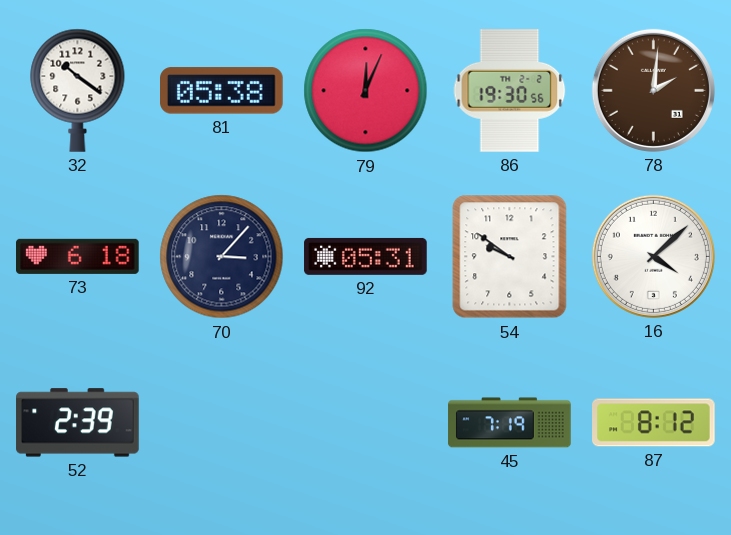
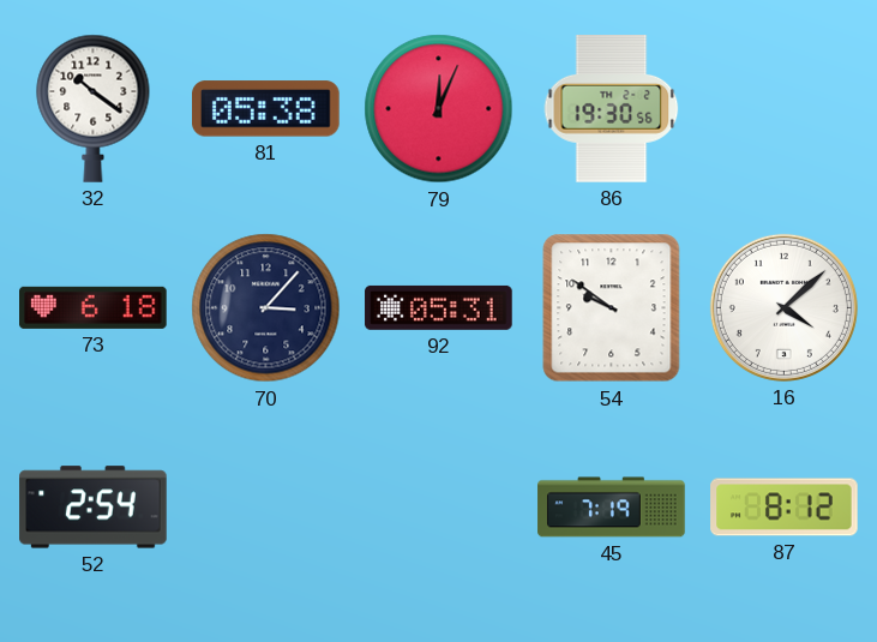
78: 2:01 -> none (653, 90)
52: 2:39 -> 2:54 (94, 508)
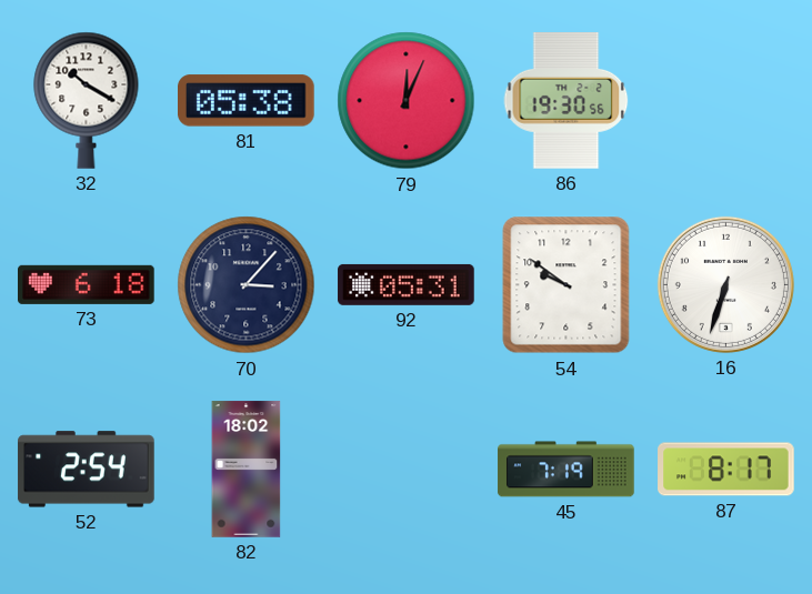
32: 10:21 -> 10:20 (87, 100)
16: 4:08 -> 6:33 (725, 284)
82: none -> 18:02 (247, 470)
87: 8:12 -> 8:17 (726, 470)
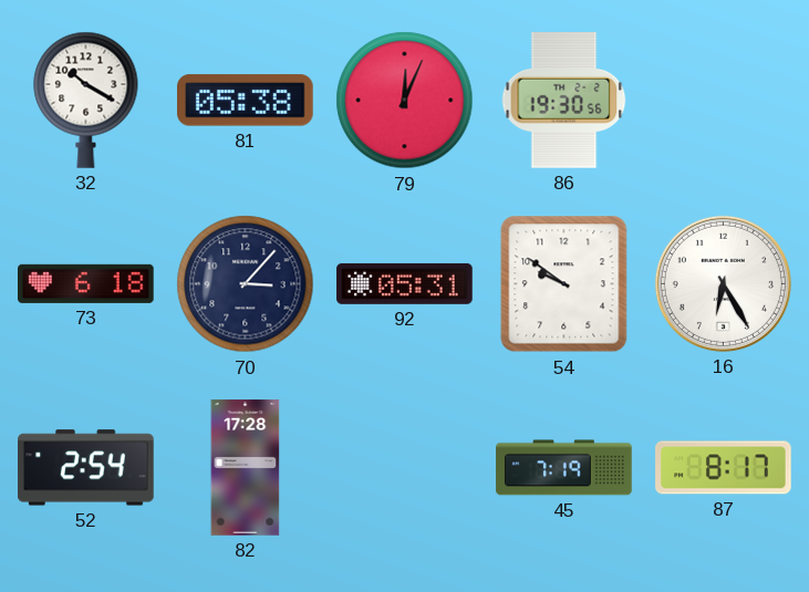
16: 6:33 -> 6:25 (723, 283)
82: 18:02 -> 17:28 (246, 468)
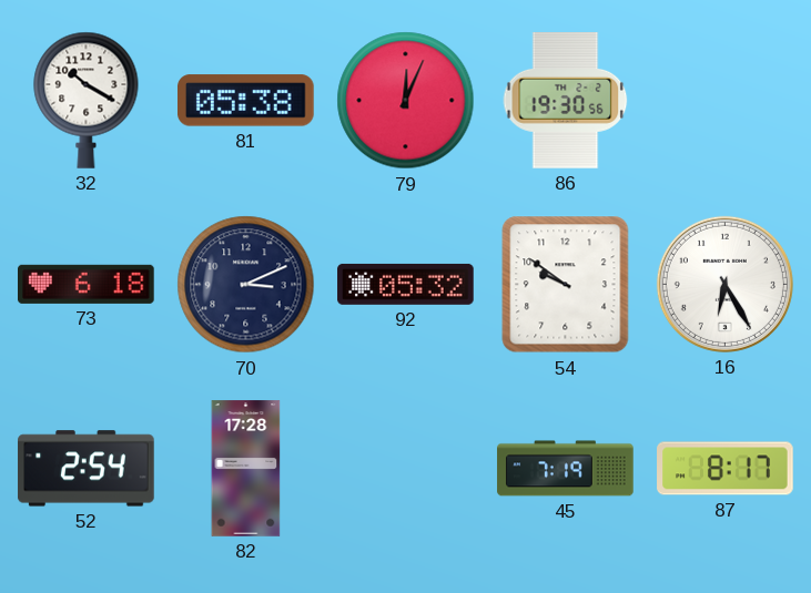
70: 3:07 -> 3:11 (246, 285)
92: 05:31 -> 05:32 (406, 284)
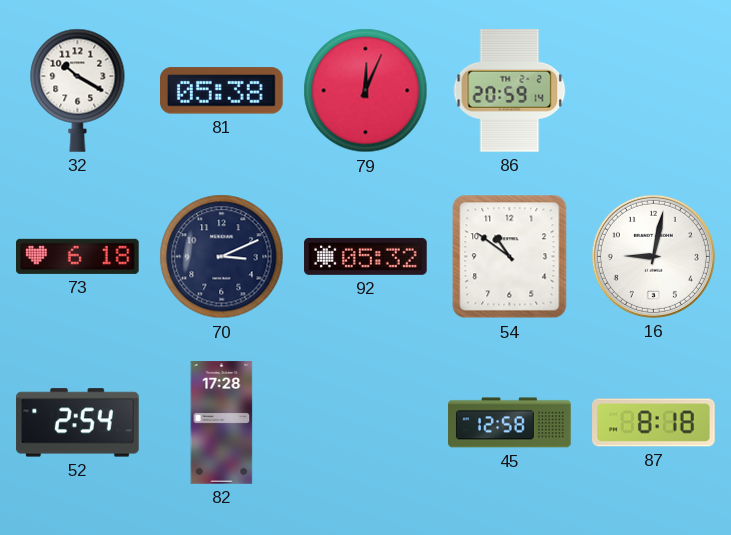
86: 19:30 -> 20:59 (510, 91)
54: 9:51 -> 10:51 (510, 257)
16: 6:25 -> 9:02 (653, 256)
45: 7:19 -> 12:58 (510, 423)
87: 8:17 -> 8:18 (654, 423)
